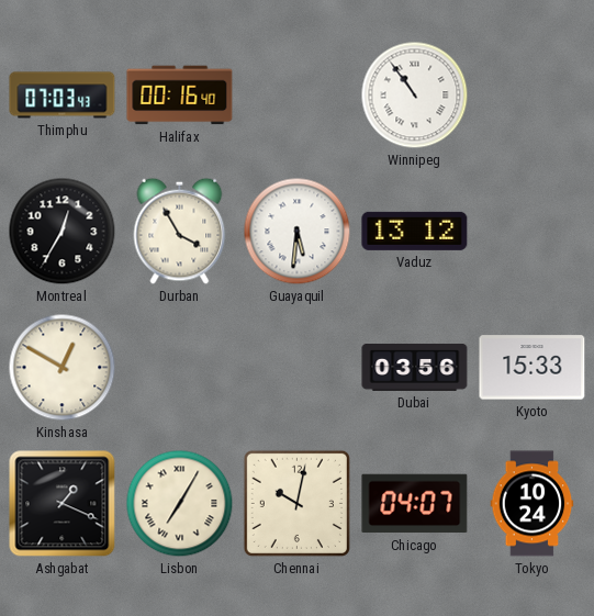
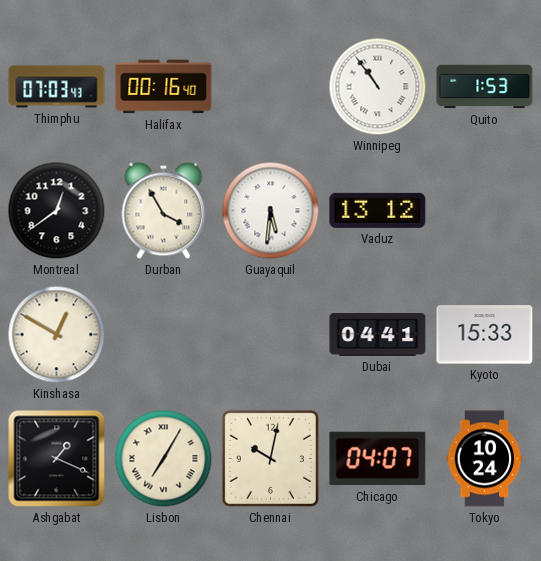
Quito: none -> 1:53 (485, 87)
Montreal: 12:35 -> 12:39 (57, 211)
Dubai: 03:56 -> 04:41 (378, 334)
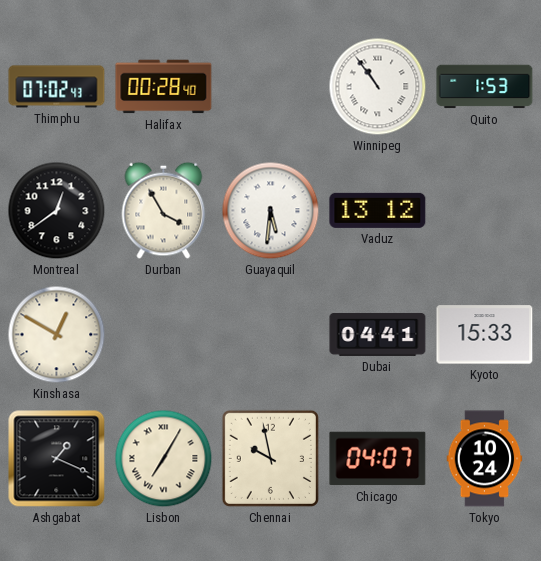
Thimphu: 07:03 -> 07:02 (57, 87)
Halifax: 00:16 -> 00:28 (164, 87)
Chennai: 10:02 -> 9:58 (270, 458)
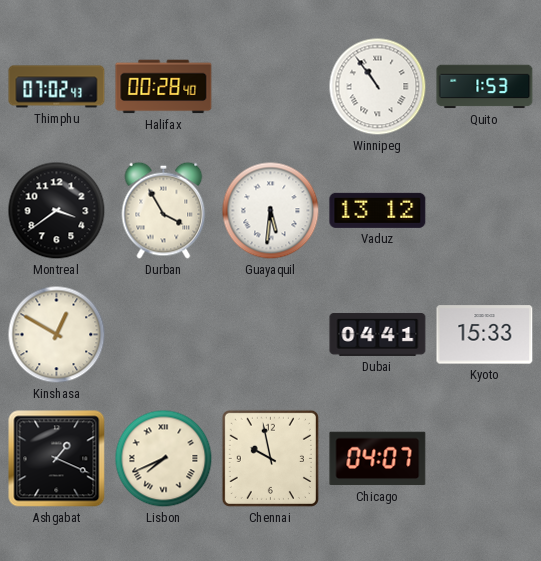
Montreal: 12:39 -> 3:39 (57, 211)
Lisbon: 7:05 -> 7:41 (164, 459)
Tokyo: 10:24 -> none (485, 459)
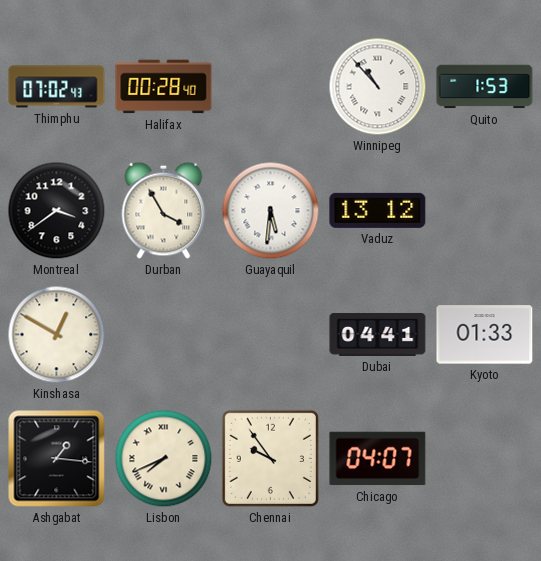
Winnipeg: 10:54 -> 10:53 (378, 87)
Kyoto: 15:33 -> 01:33 (485, 335)
Ashgabat: 1:19 -> 1:16 (57, 459)
Chennai: 9:58 -> 9:54 (270, 458)
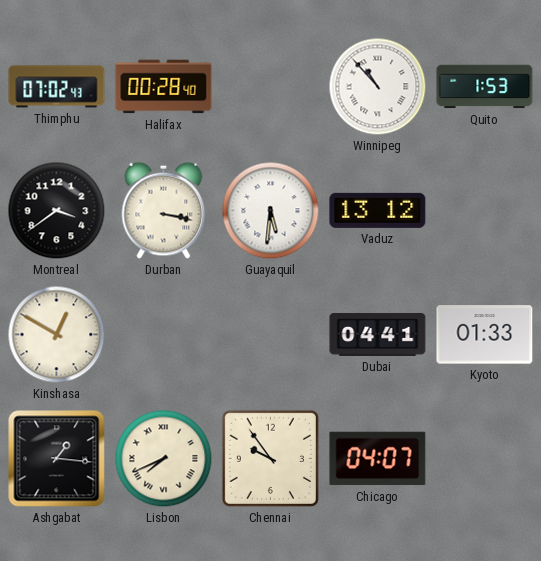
Durban: 3:55 -> 3:17 (164, 210)
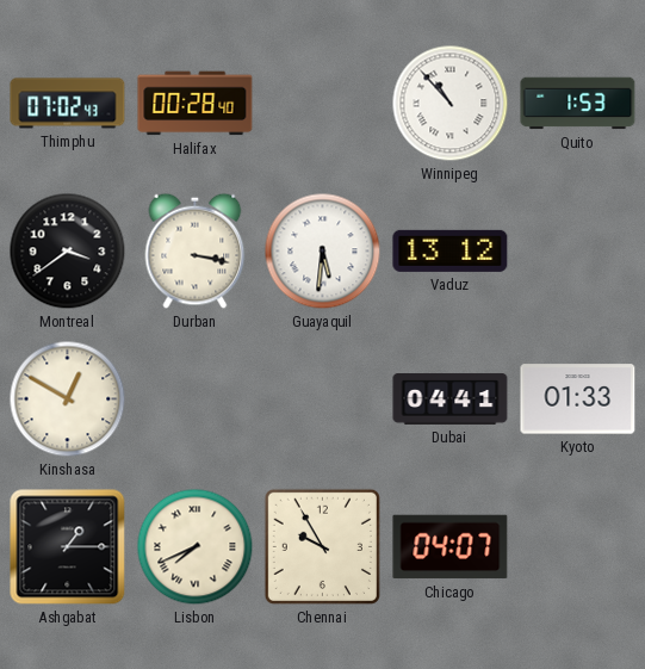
Ashgabat: 1:16 -> 1:15 (68, 547)
Chennai: 9:54 -> 9:55 (322, 546)
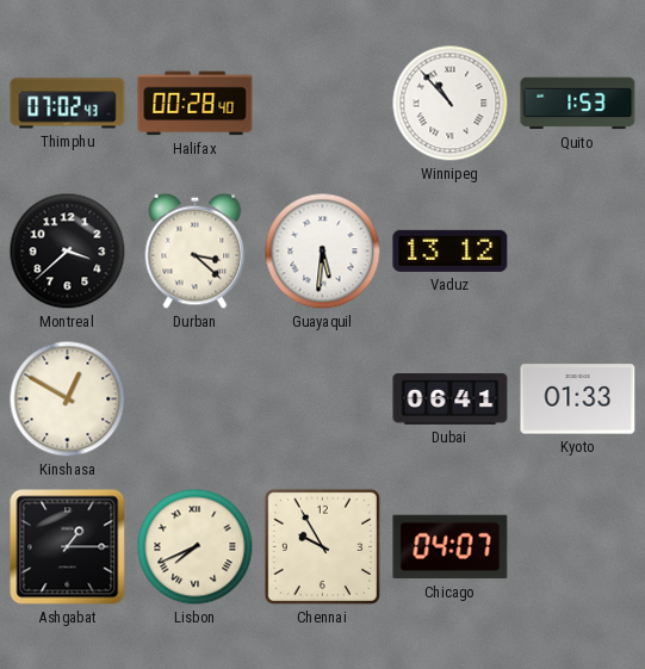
Montreal: 3:39 -> 3:38 (68, 252)
Durban: 3:17 -> 3:22 (196, 250)
Dubai: 04:41 -> 06:41 (451, 398)
